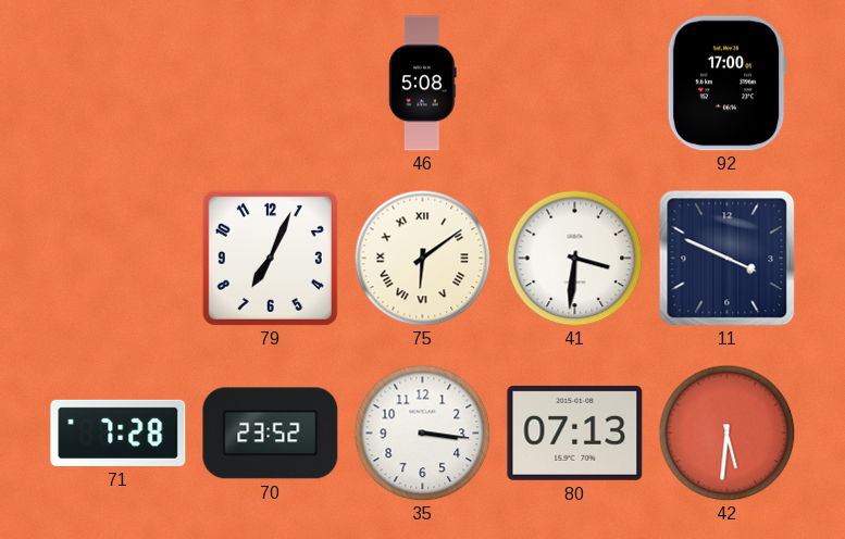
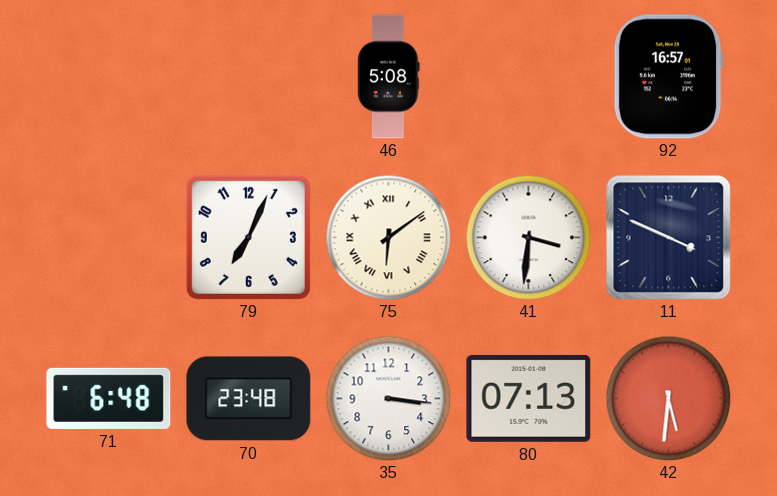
92: 17:00 -> 16:57 (668, 77)
71: 7:28 -> 6:48 (109, 398)
70: 23:52 -> 23:48 (249, 399)
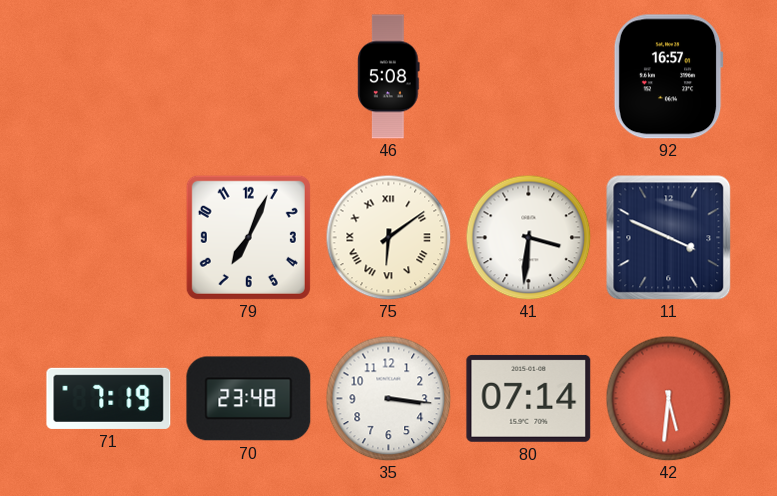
71: 6:48 -> 7:19 (109, 398)
80: 07:13 -> 07:14 (529, 398)
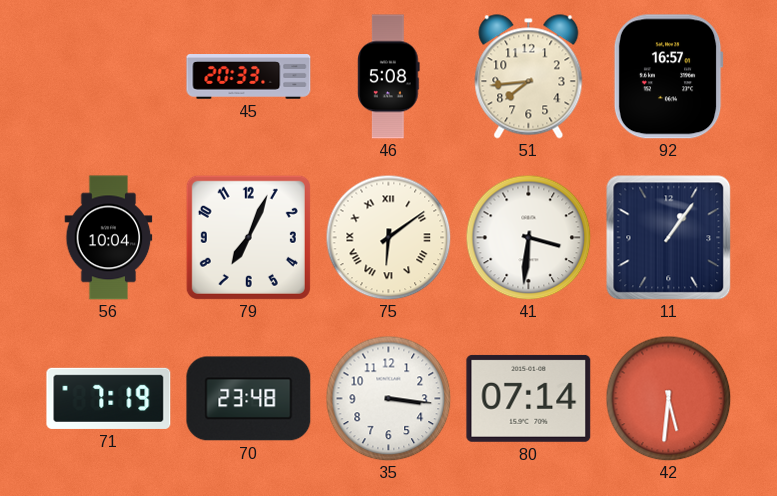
45: none -> 20:33 (249, 77)
51: none -> 7:44 (529, 77)
56: none -> 10:04 (109, 238)
11: 3:49 -> 1:06 (668, 237)
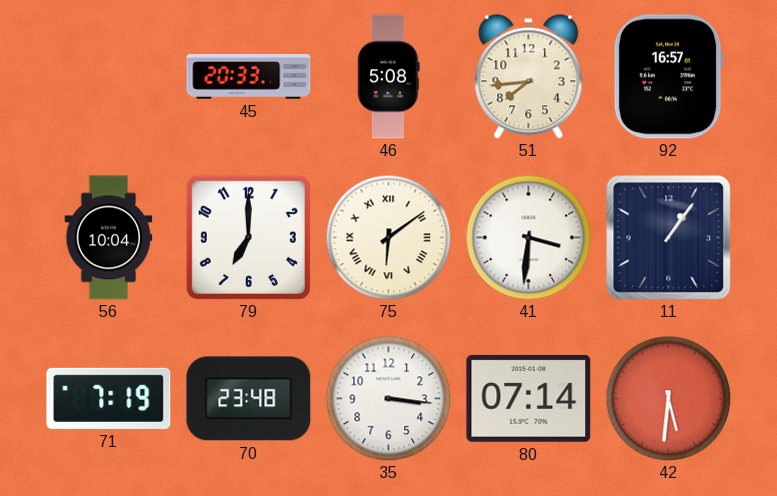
79: 7:04 -> 7:00 (248, 237)
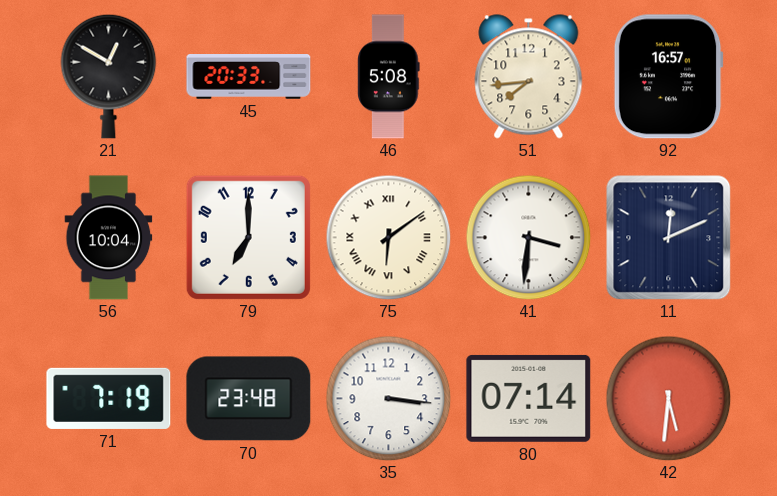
21: none -> 12:50 (109, 76)
11: 1:06 -> 12:11 (668, 237)
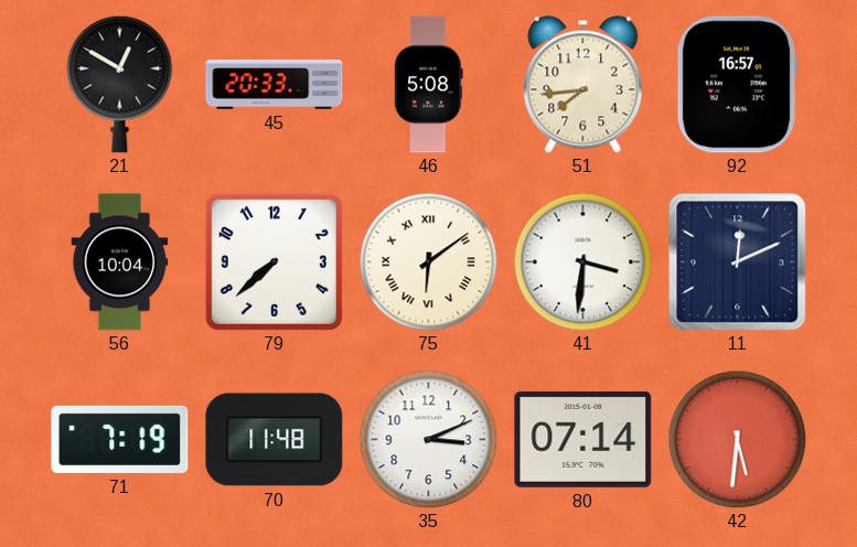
79: 7:00 -> 7:38 (274, 261)
70: 23:48 -> 11:48 (275, 440)
35: 3:16 -> 3:11 (428, 439)
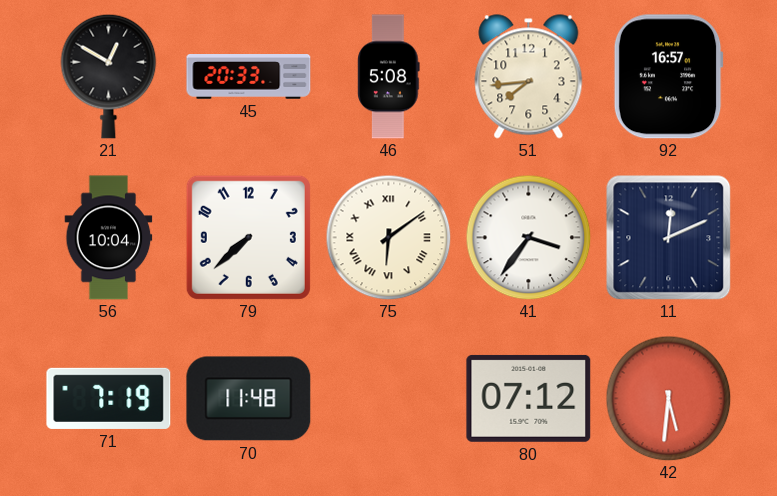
41: 3:31 -> 3:36 (528, 237)
35: 3:11 -> none (428, 439)
80: 07:14 -> 07:12 (529, 398)
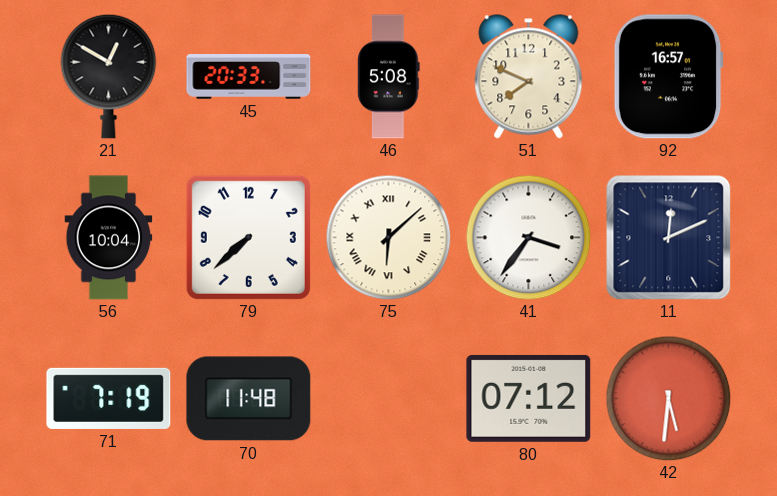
51: 7:44 -> 7:49 (529, 77)
75: 6:09 -> 6:08 (388, 237)
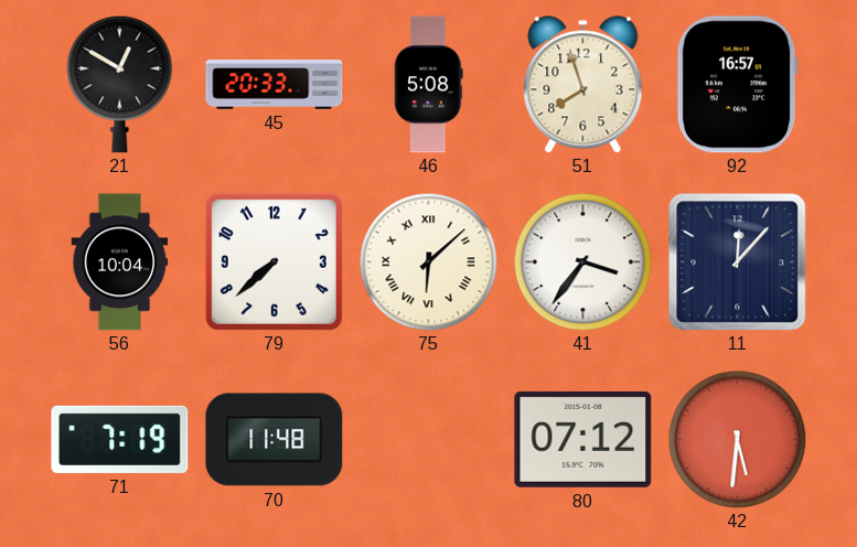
51: 7:49 -> 7:57 (583, 85)
11: 12:11 -> 12:07 (737, 261)
